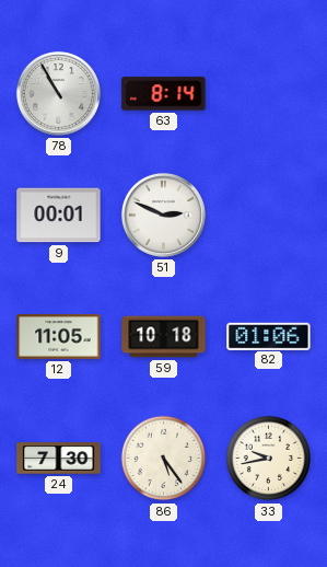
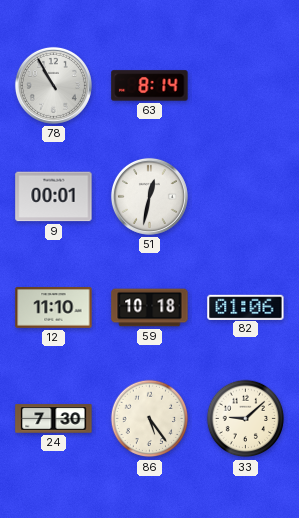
51: 2:49 -> 12:32 (149, 196)
12: 11:05 -> 11:10 (54, 308)
33: 9:43 -> 9:08 (246, 419)
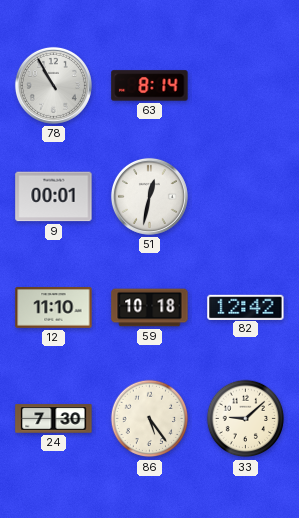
82: 01:06 -> 12:42 (246, 307)
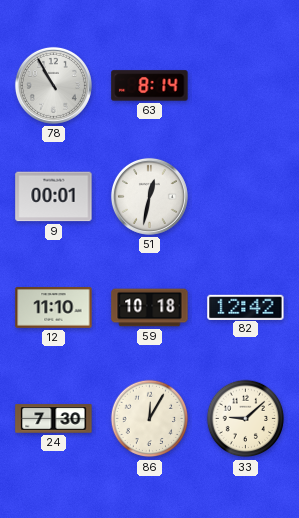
86: 5:24 -> 12:05 (150, 419)
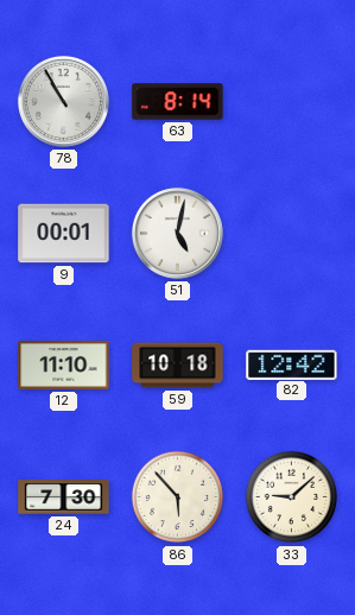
51: 12:32 -> 5:02 (177, 233)
86: 12:05 -> 5:53 (178, 497)
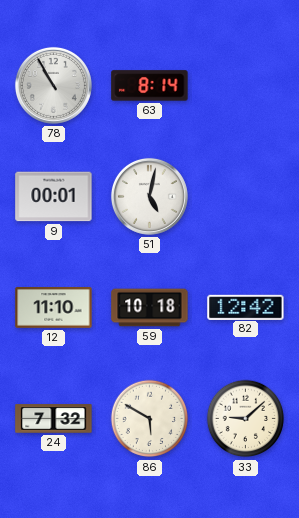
24: 7:30 -> 7:32 (54, 419)
86: 5:53 -> 5:50 (150, 419)
